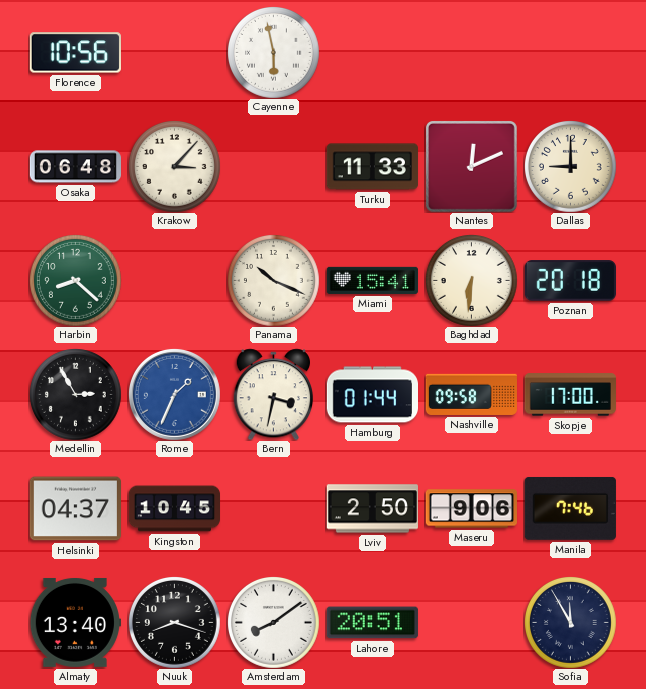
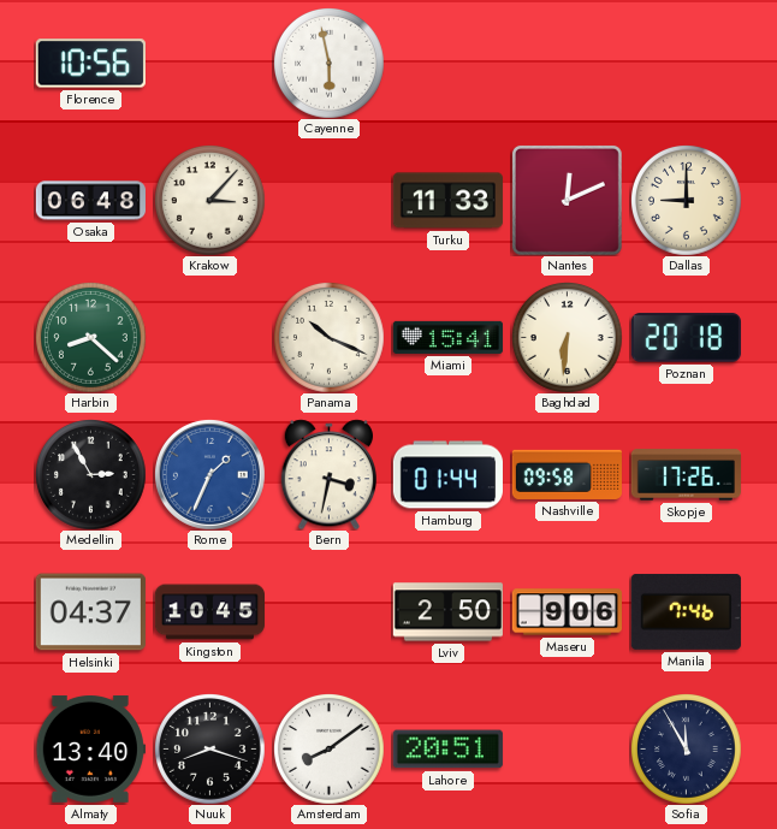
Skopje: 17:00 -> 17:26 (686, 475)
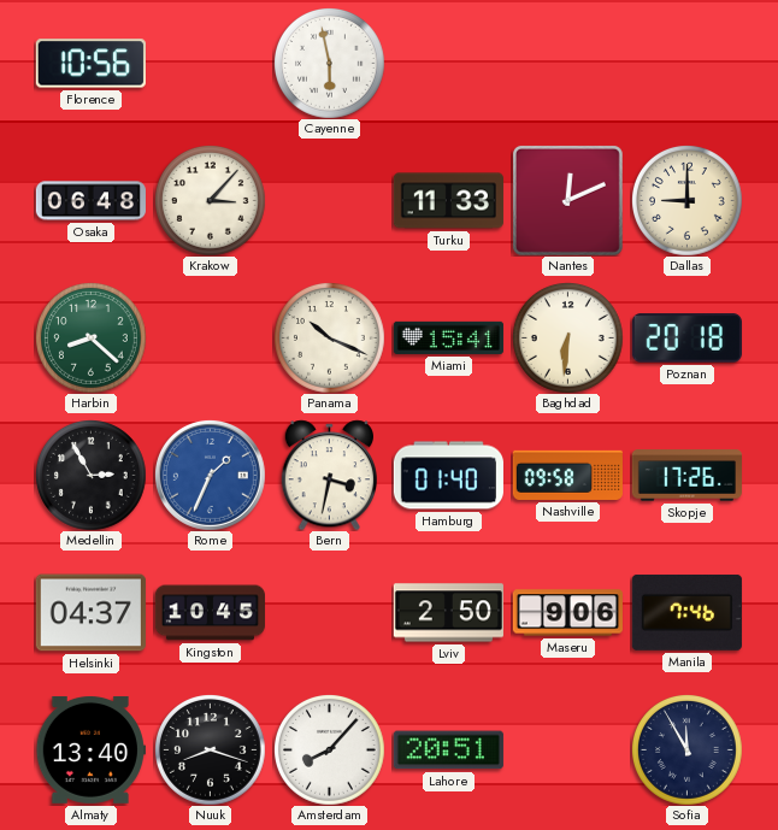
Hamburg: 01:44 -> 01:40 (448, 476)
Amsterdam: 8:09 -> 8:07 (330, 750)
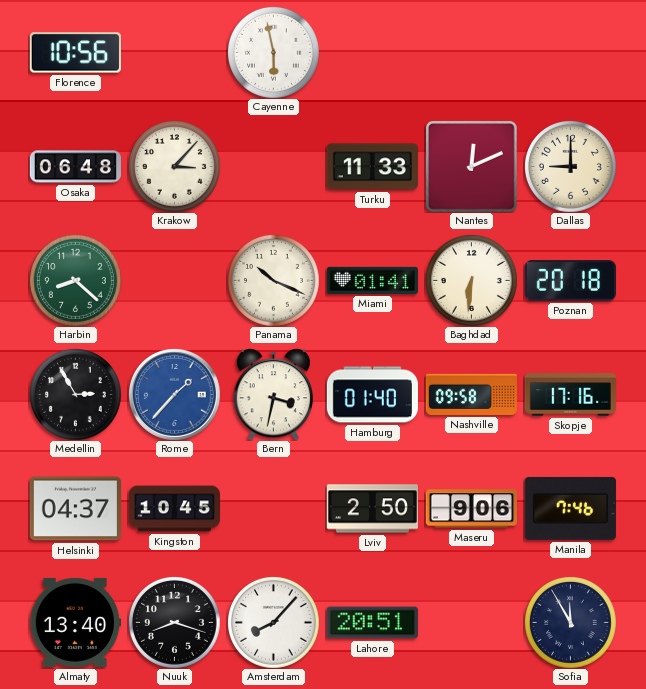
Miami: 15:41 -> 01:41 (372, 280)
Rome: 1:34 -> 1:37 (174, 394)
Skopje: 17:26 -> 17:16 (570, 395)
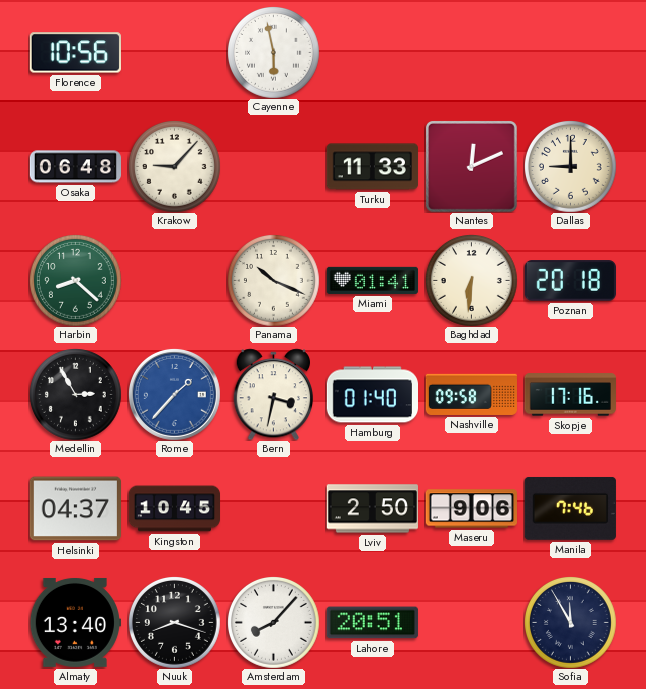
Krakow: 3:07 -> 9:07 (175, 167)
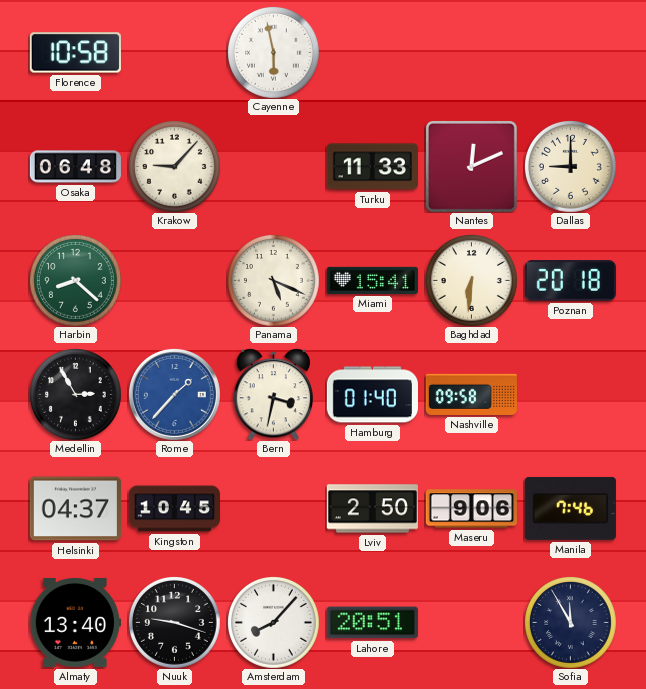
Florence: 10:56 -> 10:58 (75, 53)
Panama: 10:19 -> 5:19 (274, 281)
Miami: 01:41 -> 15:41 (372, 280)
Skopje: 17:16 -> none (570, 395)
Nuuk: 8:18 -> 9:18 (175, 623)
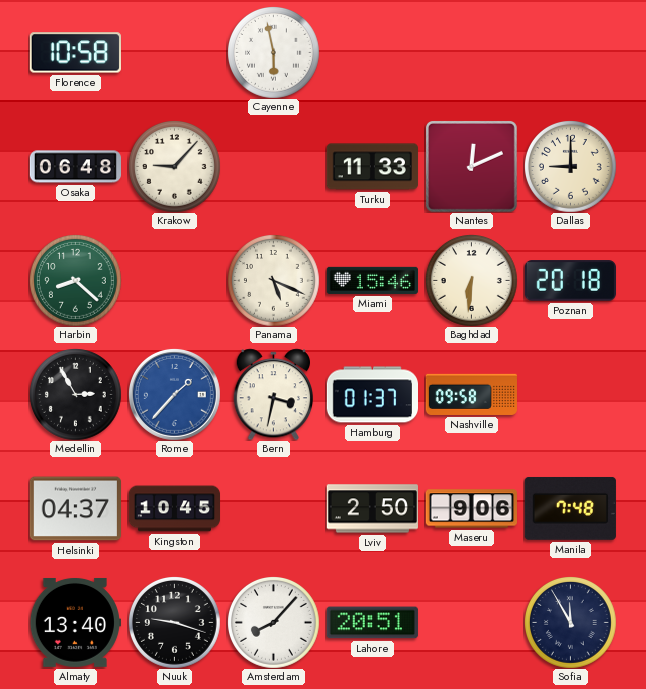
Miami: 15:41 -> 15:46 (372, 280)
Hamburg: 01:40 -> 01:37 (372, 395)
Manila: 7:46 -> 7:48 (570, 508)
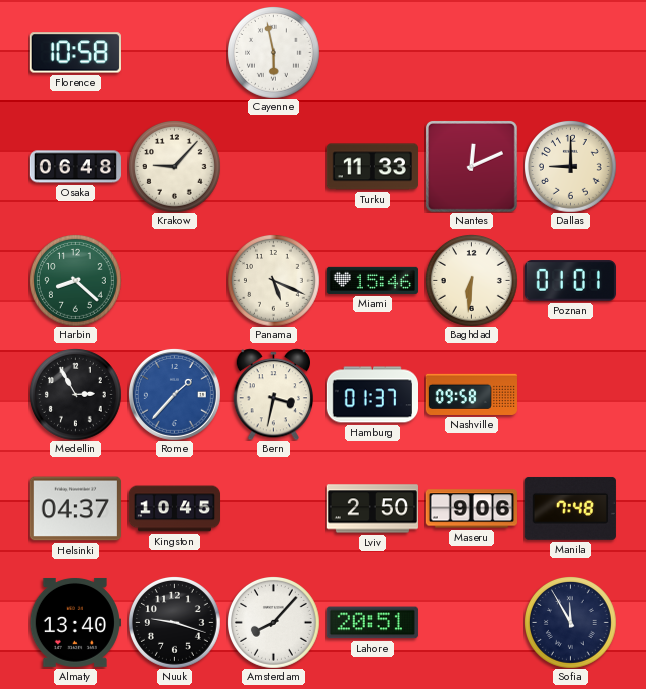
Poznan: 20:18 -> 01:01 (570, 281)
